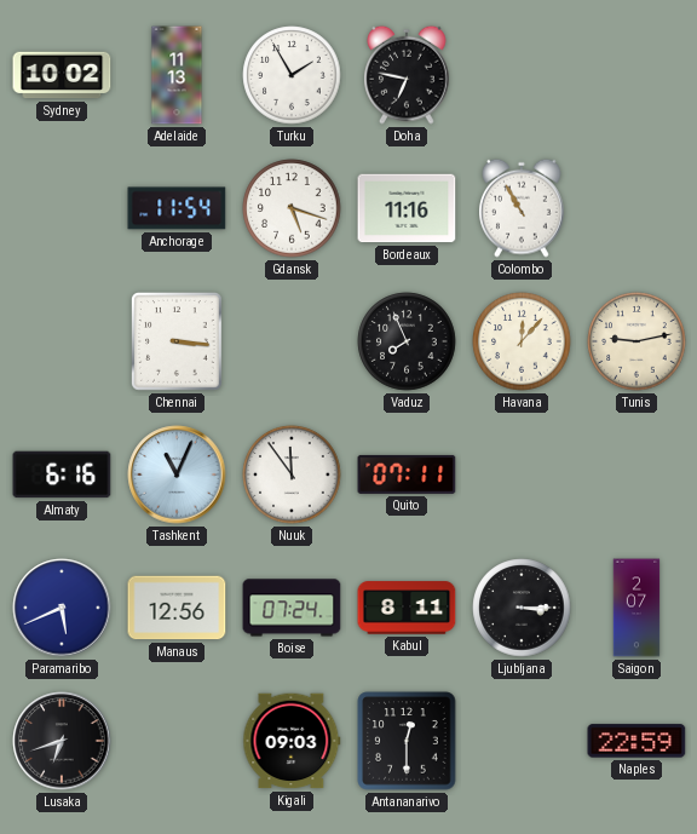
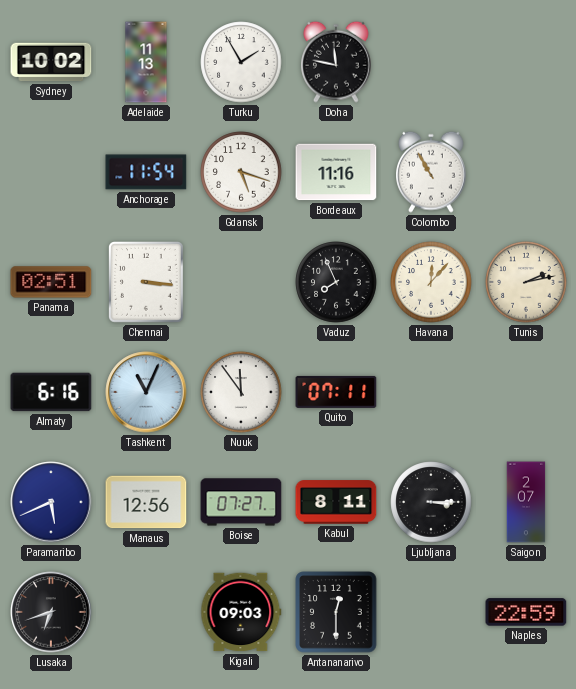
Doha: 6:47 -> 11:47 (337, 62)
Panama: none -> 02:51 (51, 282)
Tunis: 9:13 -> 2:13 (526, 282)
Boise: 07:24 -> 07:27 (241, 502)
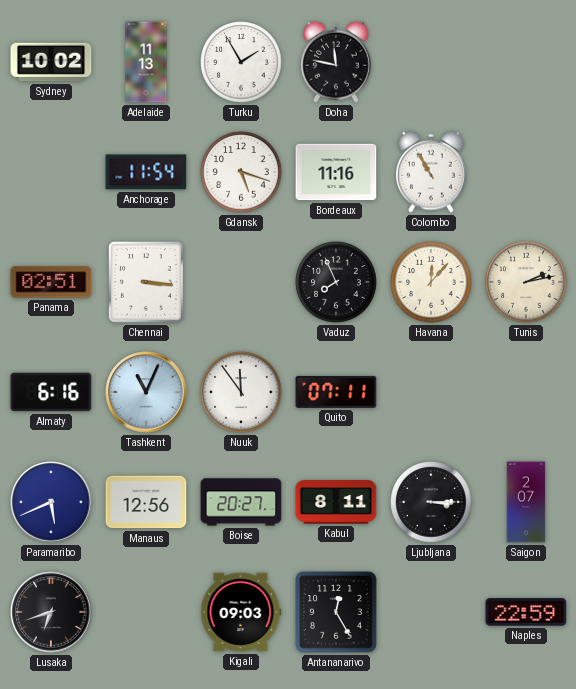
Boise: 07:27 -> 20:27 (241, 502)
Antananarivo: 12:30 -> 12:25 (336, 612)
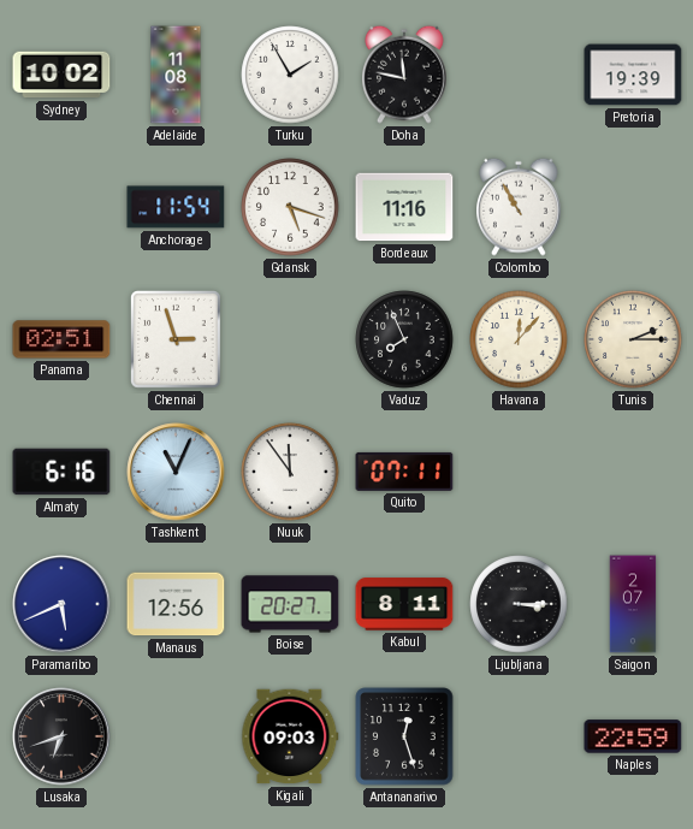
Adelaide: 11:13 -> 11:08 (176, 75)
Pretoria: none -> 19:39 (633, 75)
Chennai: 3:16 -> 2:57 (177, 341)
Tunis: 2:13 -> 2:15 (633, 339)
Antananarivo: 12:25 -> 12:27 (404, 736)
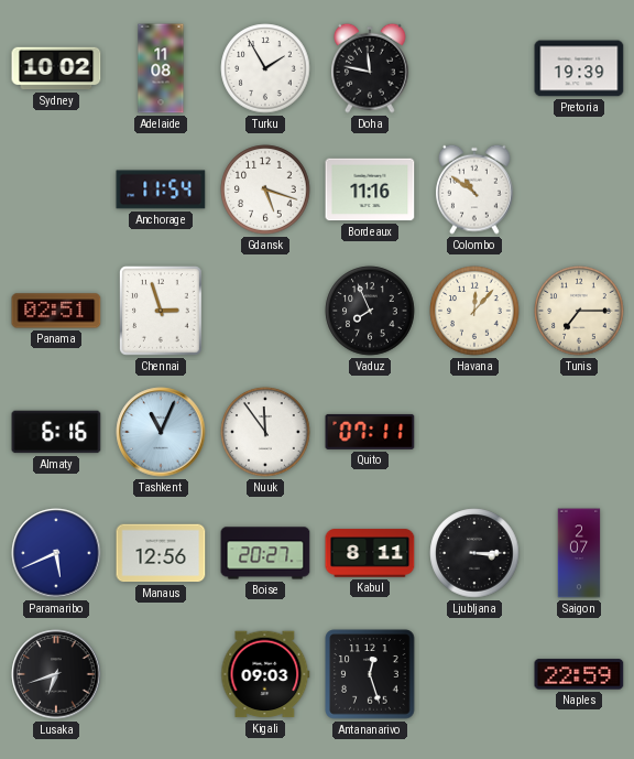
Colombo: 10:55 -> 10:51 (475, 189)
Tunis: 2:15 -> 7:15 (579, 311)
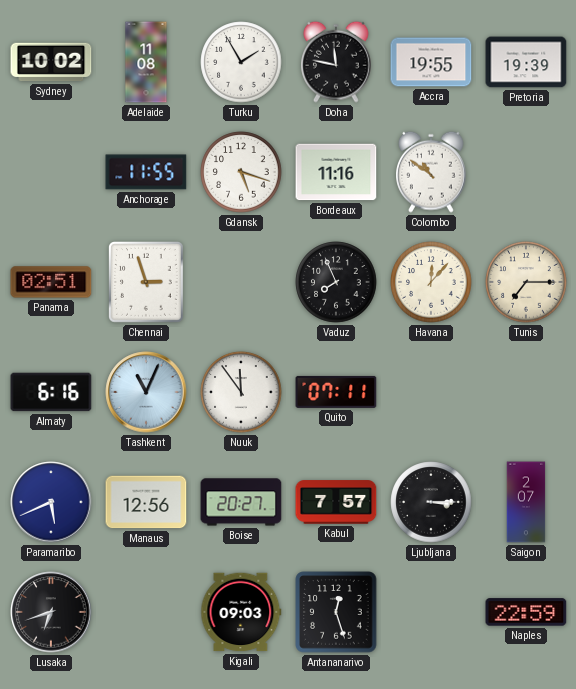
Accra: none -> 19:55 (431, 62)
Anchorage: 11:54 -> 11:55 (146, 172)
Kabul: 8:11 -> 7:57 (336, 502)
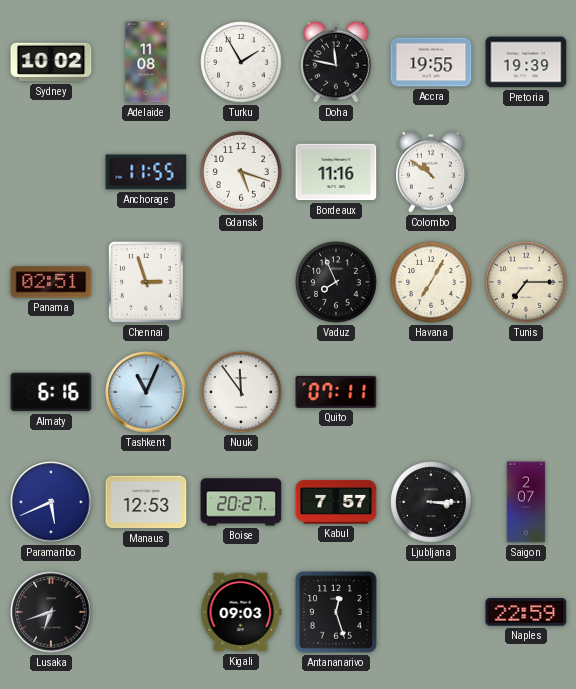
Havana: 12:07 -> 7:05 (431, 282)
Manaus: 12:56 -> 12:53 (146, 502)
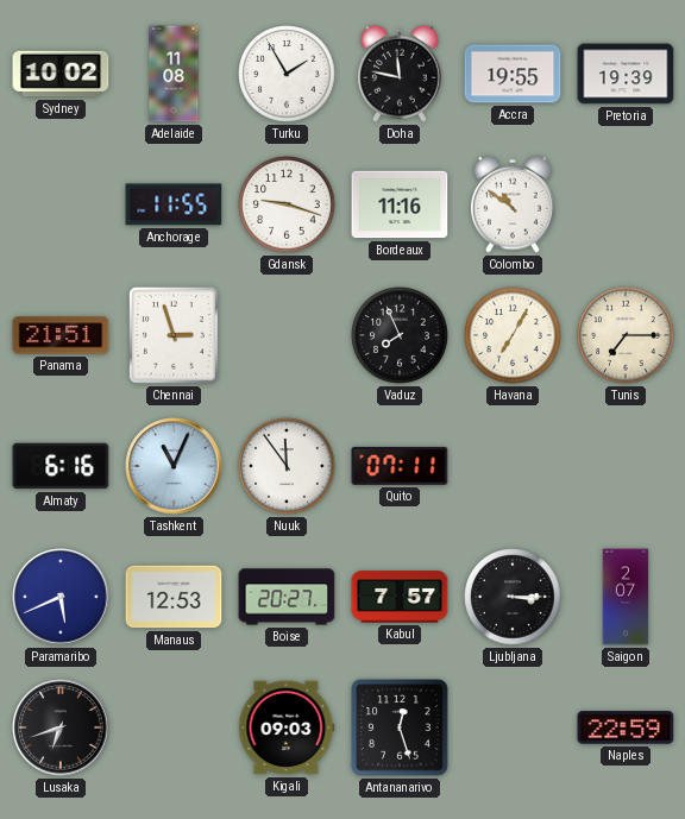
Gdansk: 5:18 -> 9:18 (287, 204)
Panama: 02:51 -> 21:51 (61, 335)
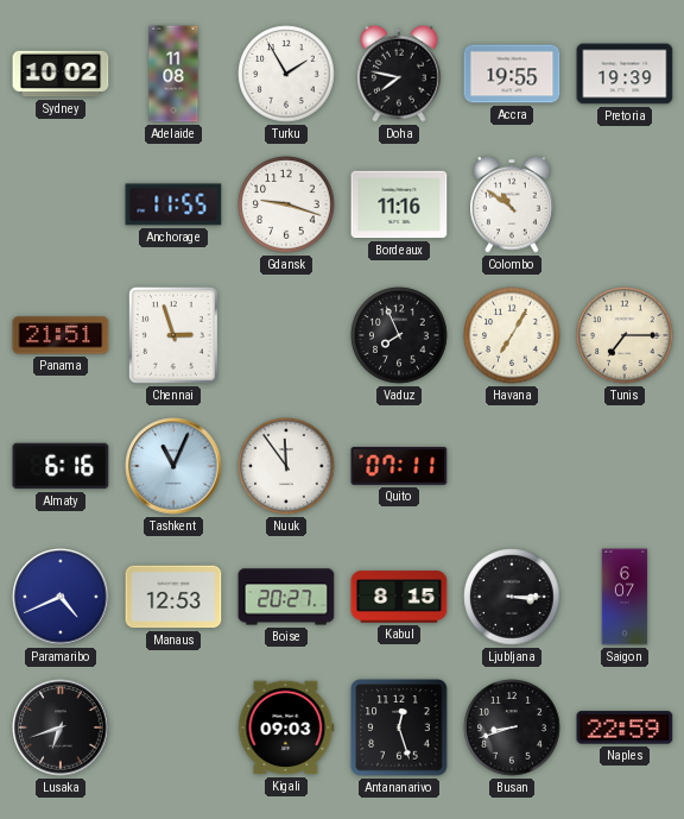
Doha: 11:47 -> 7:47 (400, 74)
Paramaribo: 5:41 -> 4:41 (61, 597)
Kabul: 7:57 -> 8:15 (399, 597)
Saigon: 2:07 -> 6:07 (625, 597)
Busan: none -> 8:42 (512, 727)
